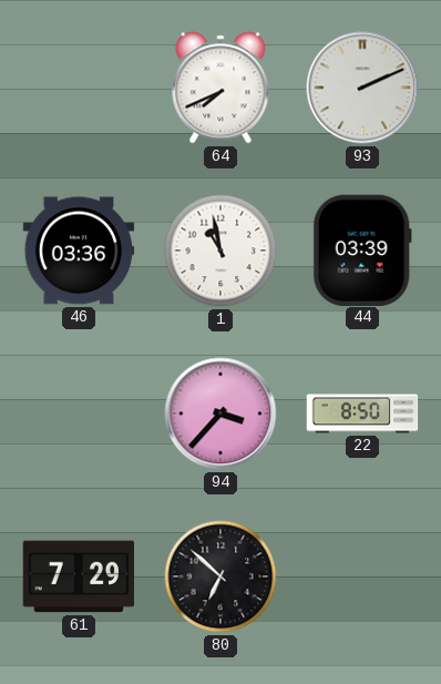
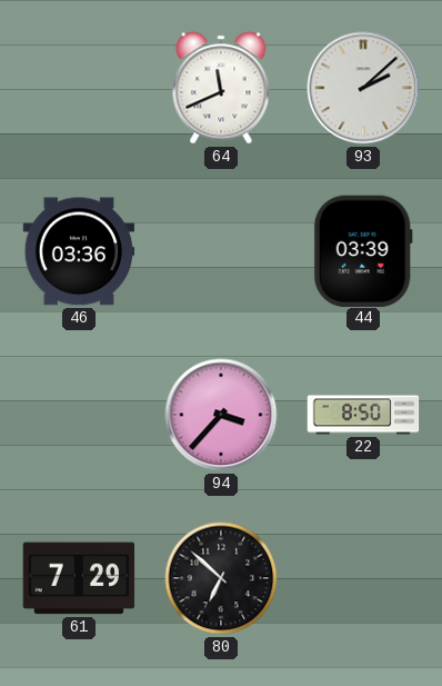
64: 7:41 -> 11:41 (221, 88)
93: 2:11 -> 2:08 (363, 88)
1: 10:58 -> none (221, 251)
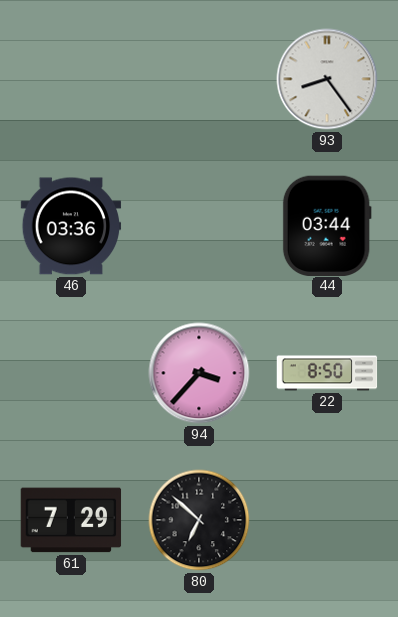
64: 11:41 -> none (221, 88)
93: 2:08 -> 8:24 (327, 79)
44: 03:39 -> 03:44 (327, 225)
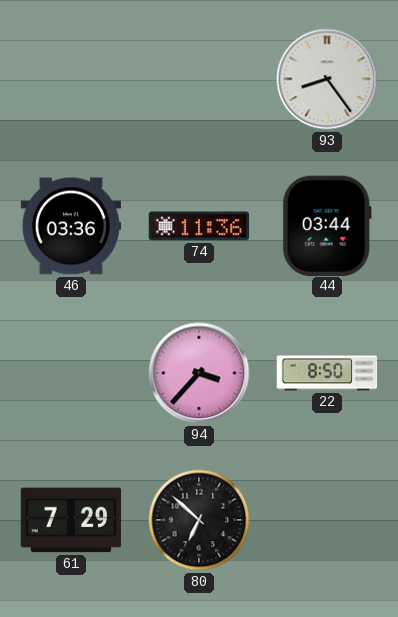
74: none -> 11:36 (199, 226)
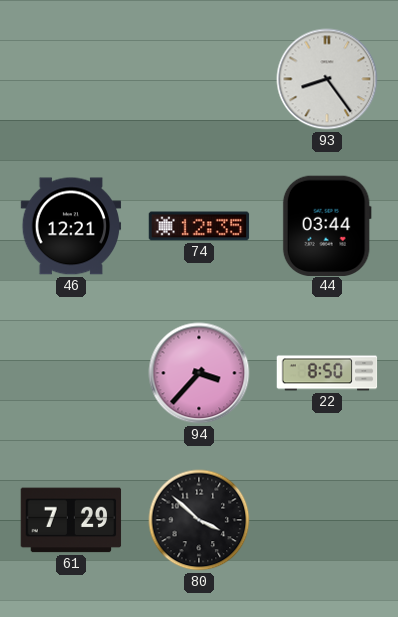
46: 03:36 -> 12:21 (71, 226)
74: 11:36 -> 12:35 (199, 226)
80: 6:52 -> 3:52 (199, 520)
